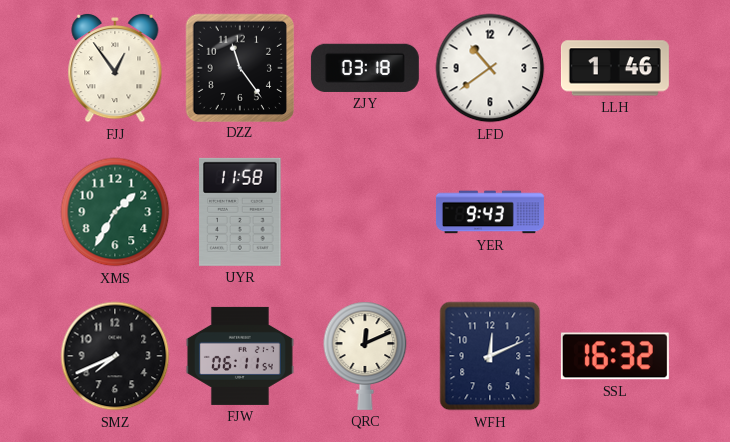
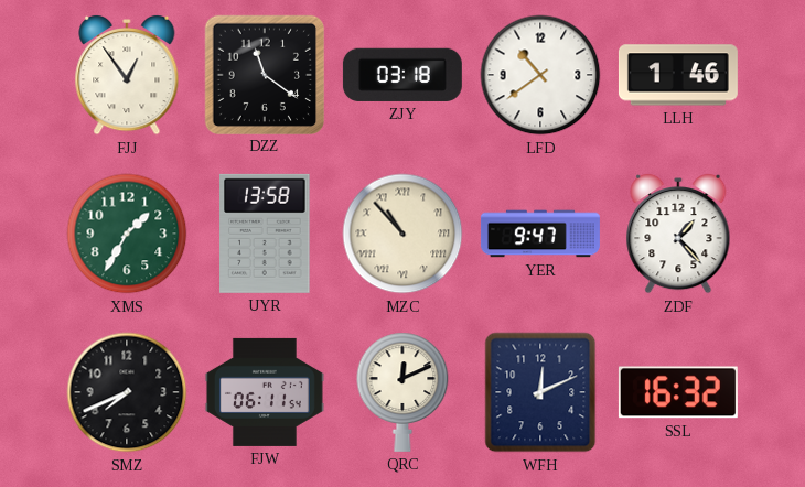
DZZ: 11:24 -> 11:21 (264, 74)
UYR: 11:58 -> 13:58 (265, 234)
MZC: none -> 10:53 (402, 234)
YER: 9:43 -> 9:47 (540, 234)
ZDF: none -> 1:23 (678, 234)
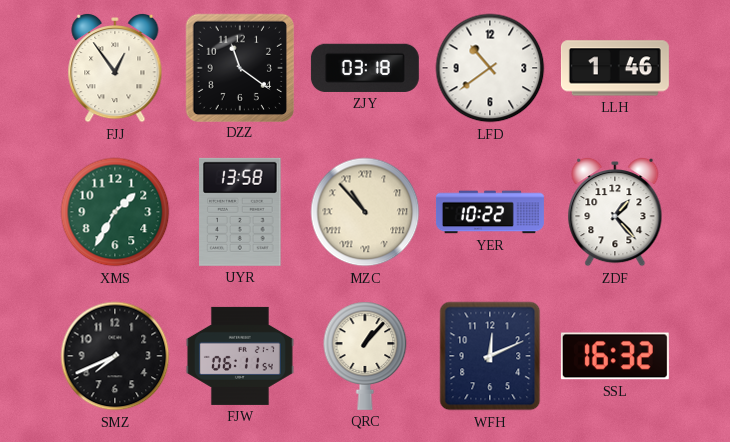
YER: 9:47 -> 10:22 (490, 212)
QRC: 12:11 -> 1:07 (365, 356)
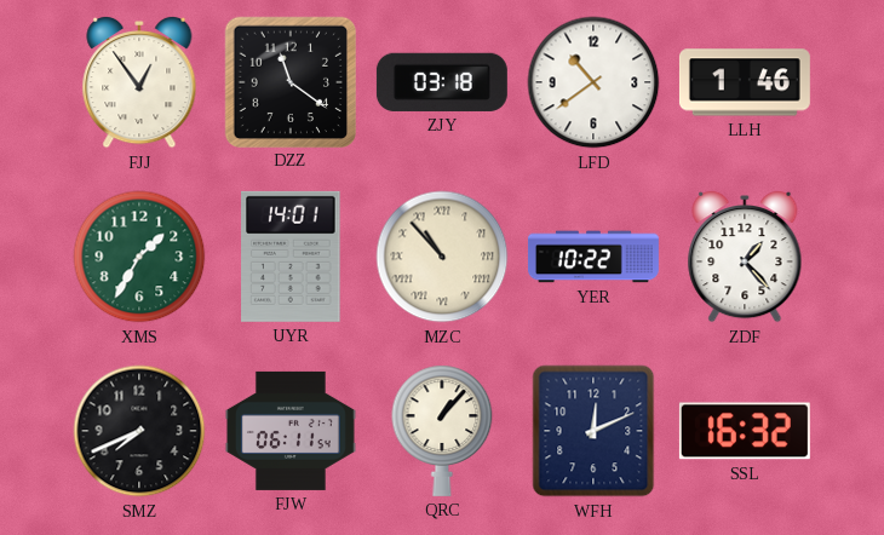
UYR: 13:58 -> 14:01 (291, 257)
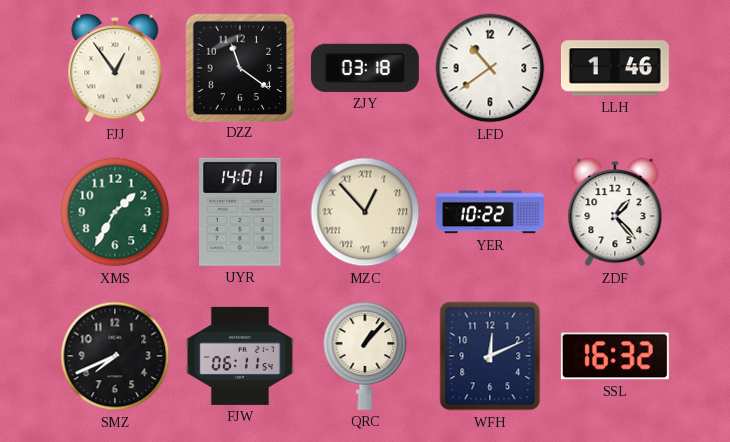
MZC: 10:53 -> 12:53 (365, 212)
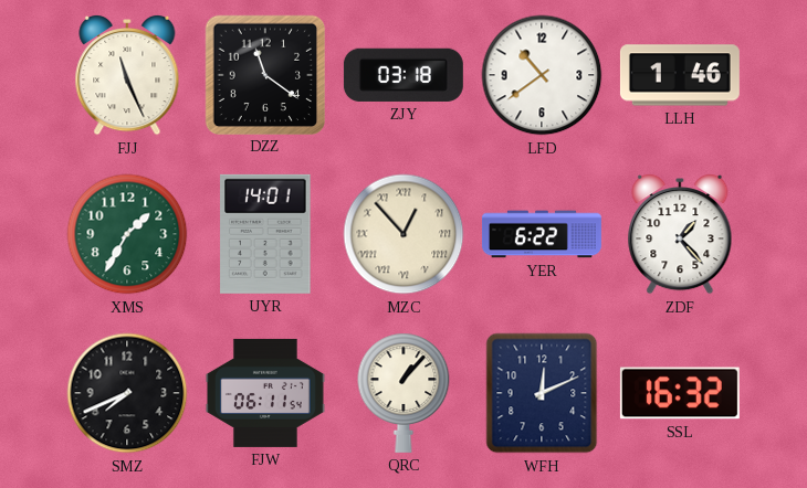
FJJ: 12:54 -> 11:26 (127, 75)
YER: 10:22 -> 6:22 (542, 234)
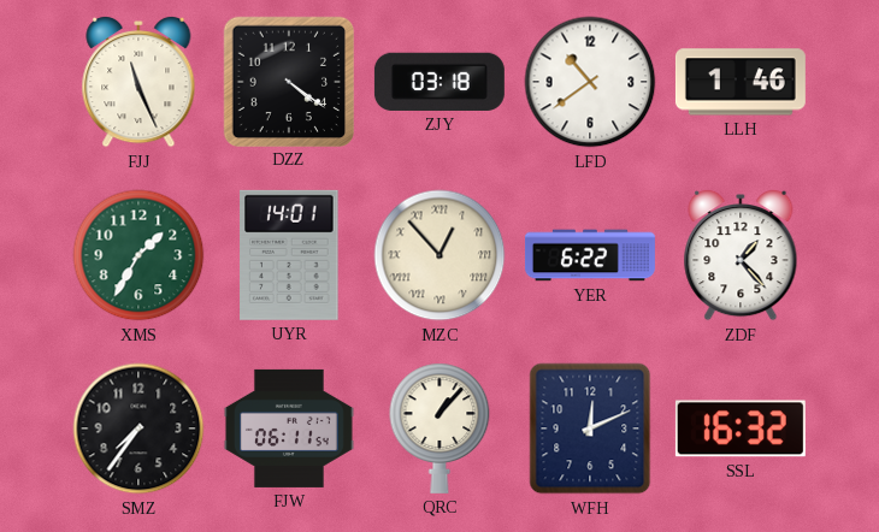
DZZ: 11:21 -> 4:21 (288, 81)
SMZ: 7:41 -> 7:36 (138, 428)
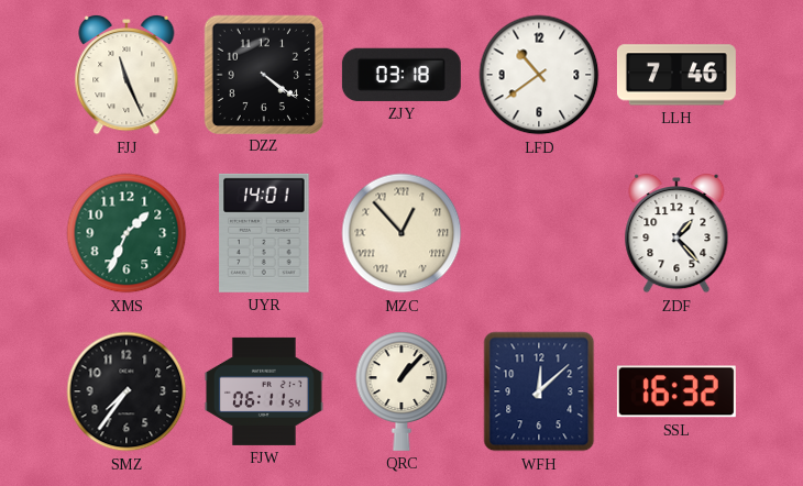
LLH: 1:46 -> 7:46 (676, 75)
XMS: 1:35 -> 1:34 (127, 233)
YER: 6:22 -> none (590, 255)
WFH: 12:11 -> 12:08 (539, 391)
